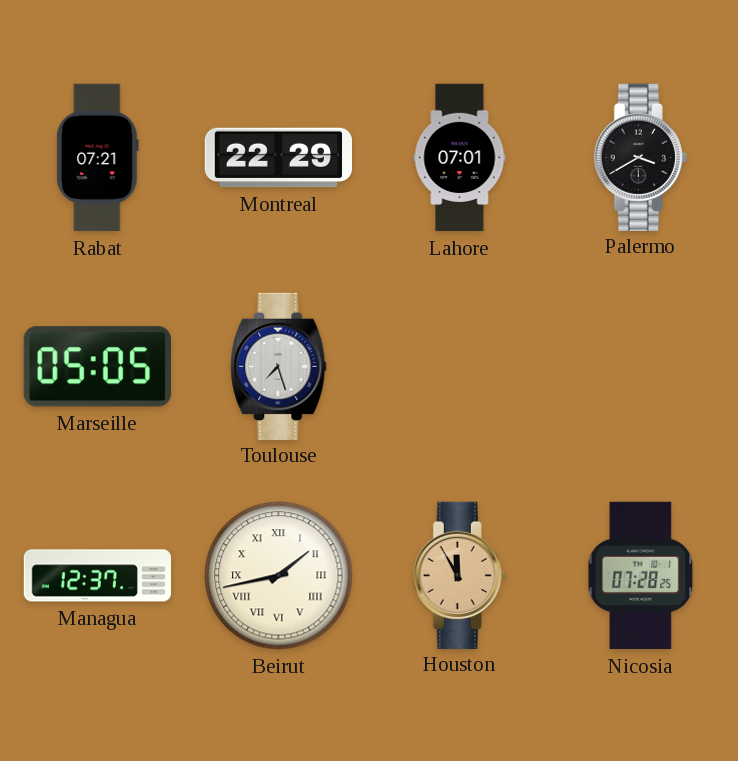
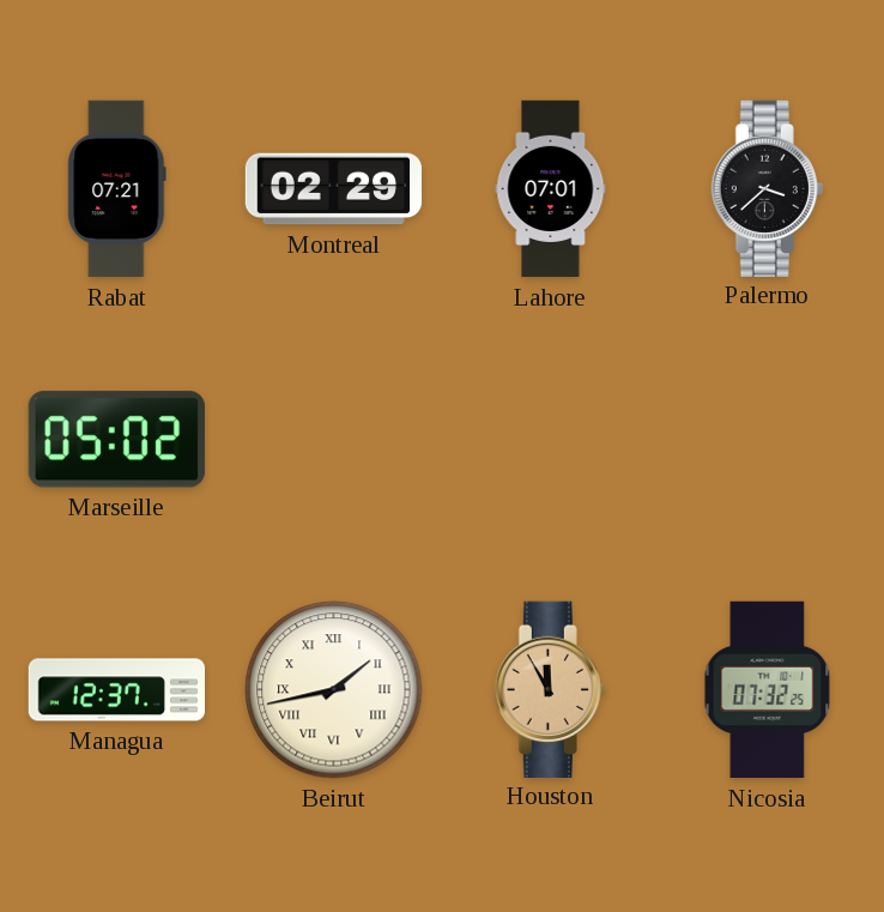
Montreal: 22:29 -> 02:29 (333, 189)
Palermo: 3:40 -> 3:38 (767, 188)
Marseille: 05:05 -> 05:02 (116, 440)
Toulouse: 7:27 -> none (279, 366)
Nicosia: 07:28 -> 07:32 (768, 690)
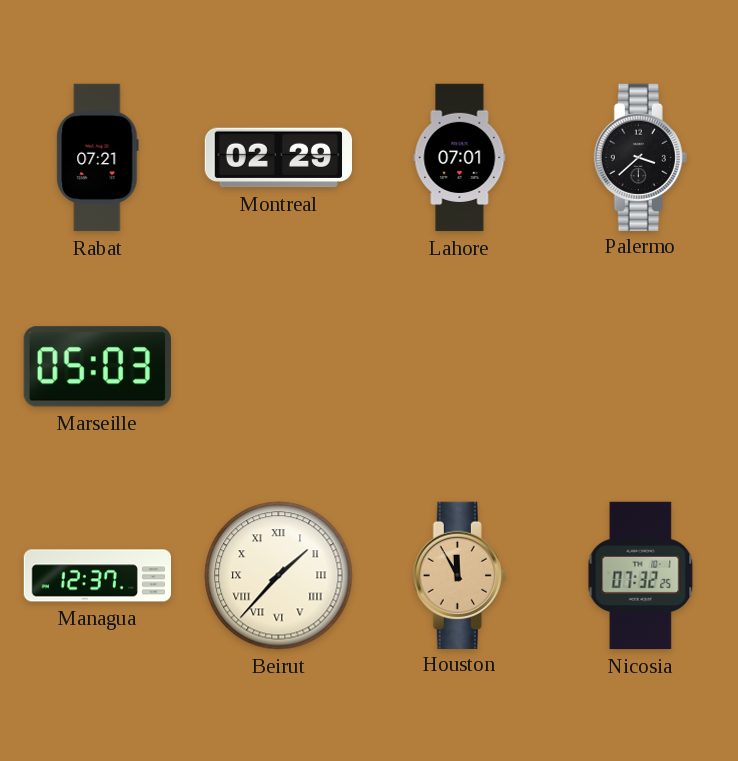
Marseille: 05:02 -> 05:03 (97, 367)
Beirut: 1:43 -> 1:37 (279, 576)
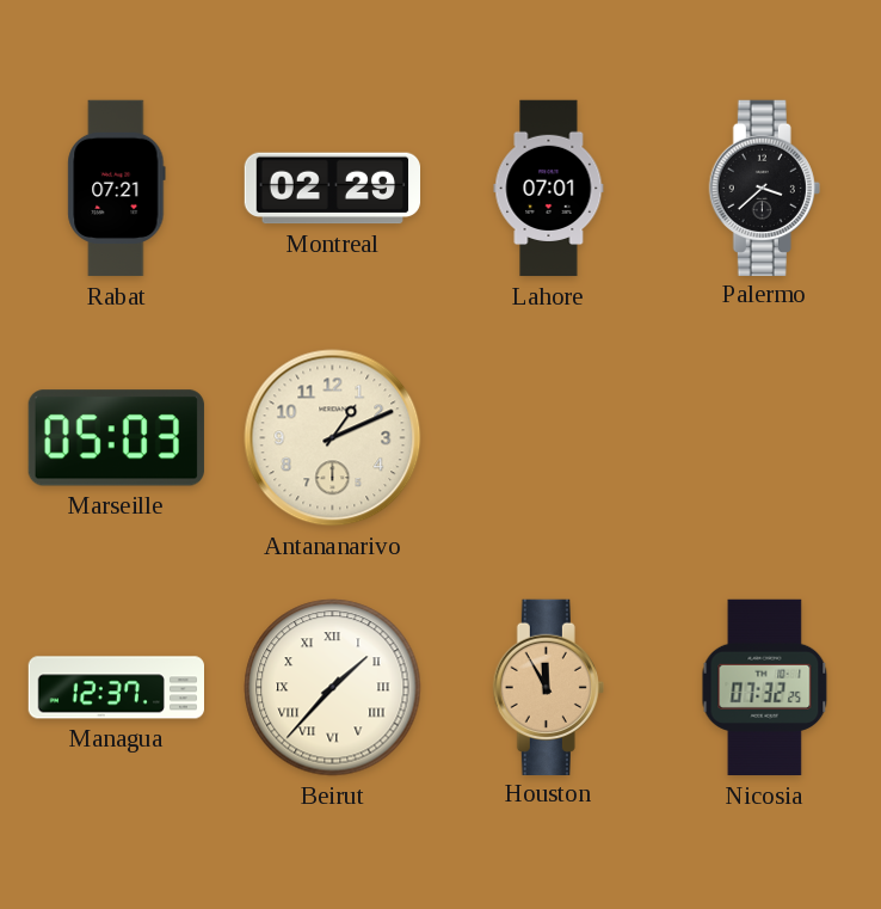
Antananarivo: none -> 1:11 (333, 438)
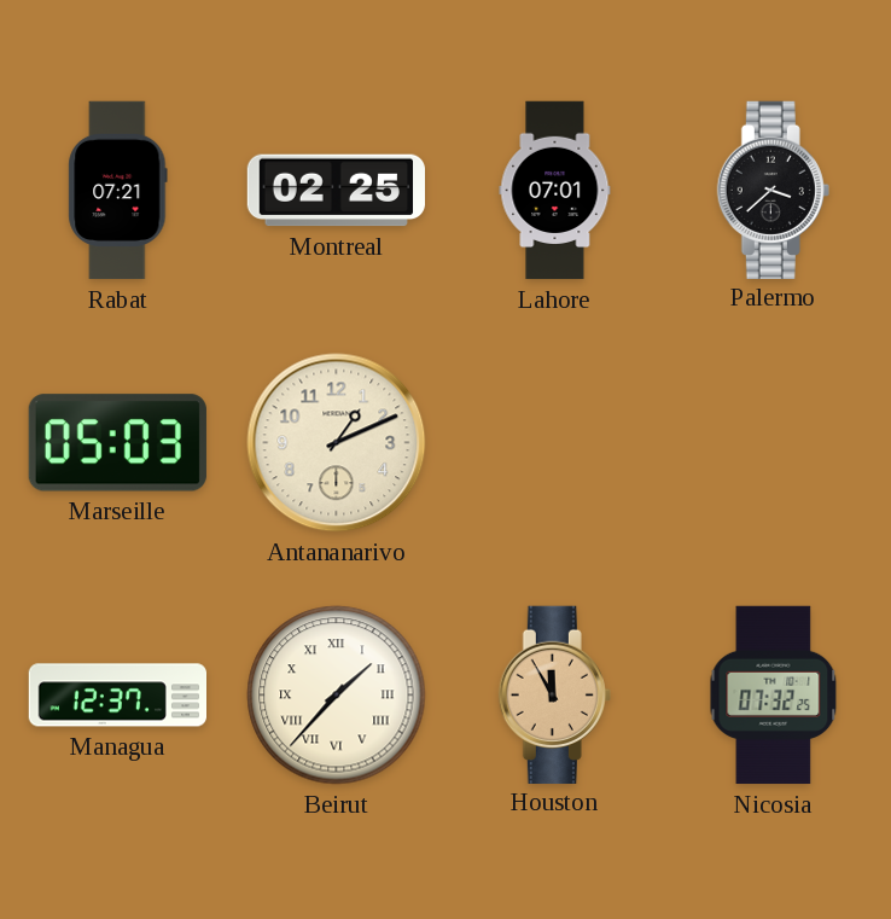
Montreal: 02:29 -> 02:25 (336, 191)
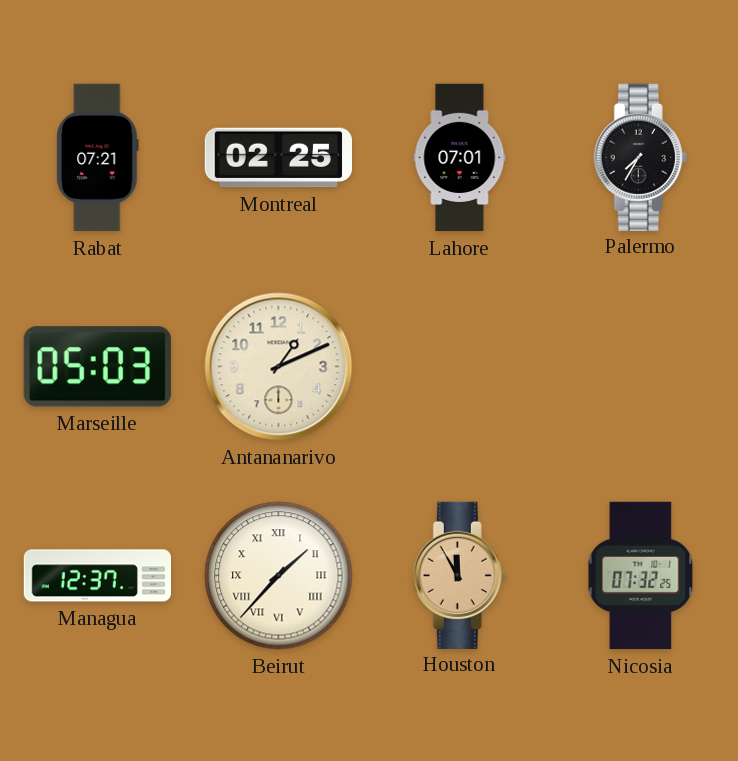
Palermo: 3:38 -> 7:35 (640, 157)
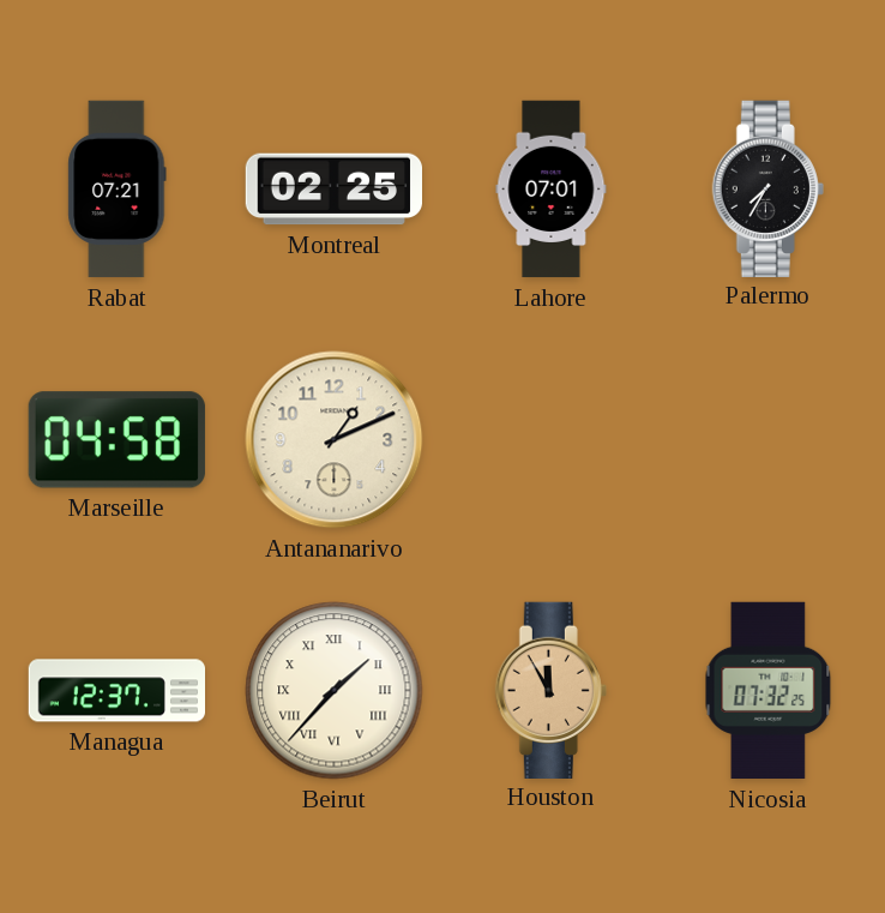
Marseille: 05:03 -> 04:58 (116, 440)
